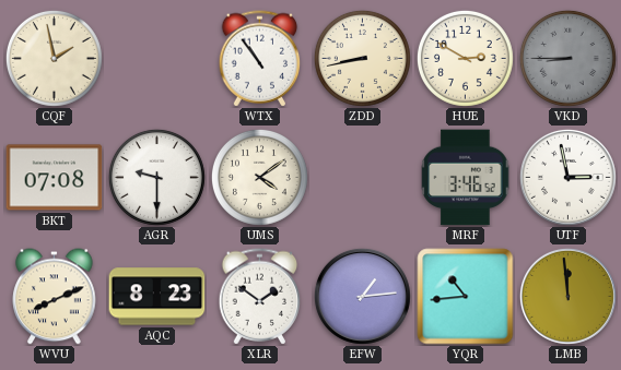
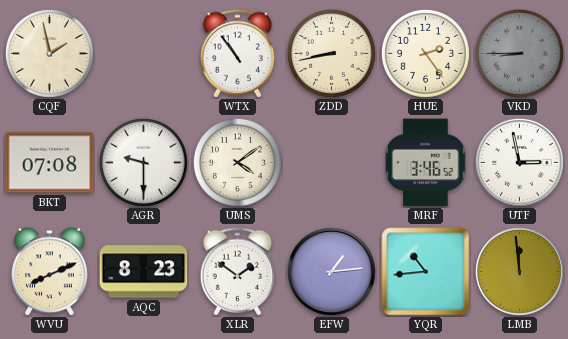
HUE: 2:50 -> 2:24 (425, 53)
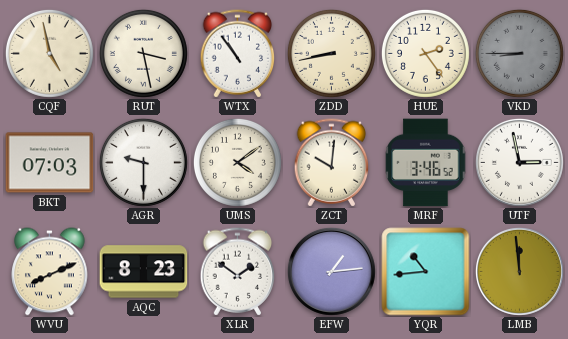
CQF: 1:58 -> 4:58 (49, 53)
RUT: none -> 3:28 (143, 53)
BKT: 07:08 -> 07:03 (50, 163)
ZCT: none -> 10:01 (332, 163)
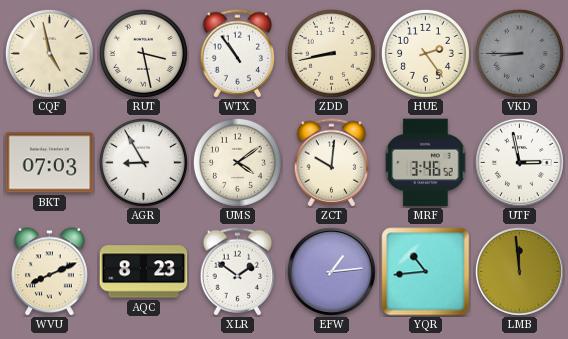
AGR: 9:30 -> 8:55 (143, 162)
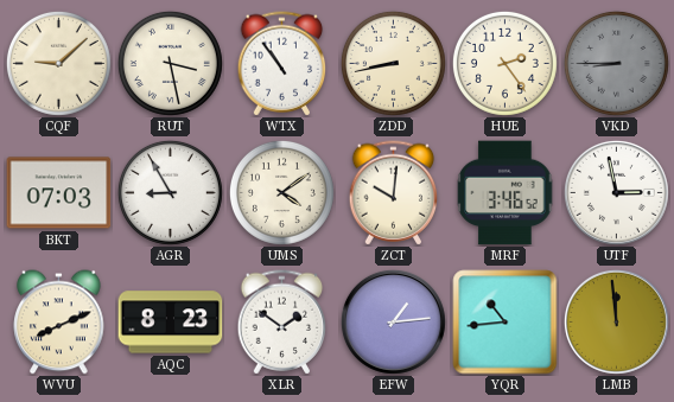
CQF: 4:58 -> 9:08 (58, 63)
